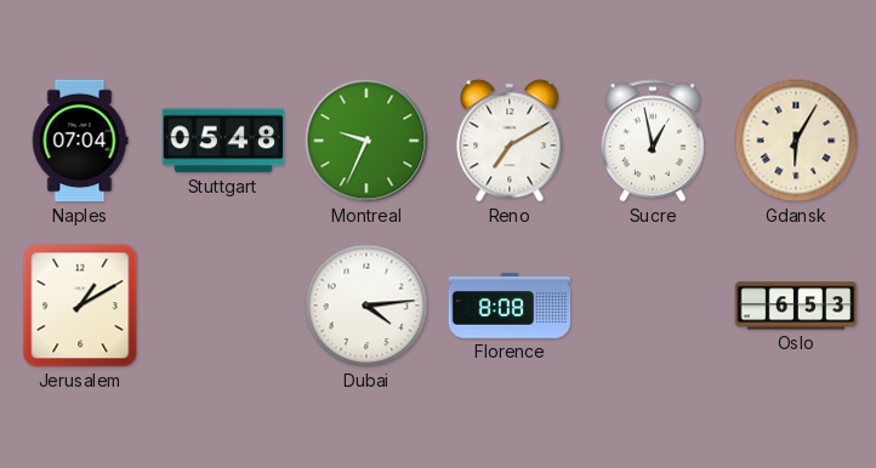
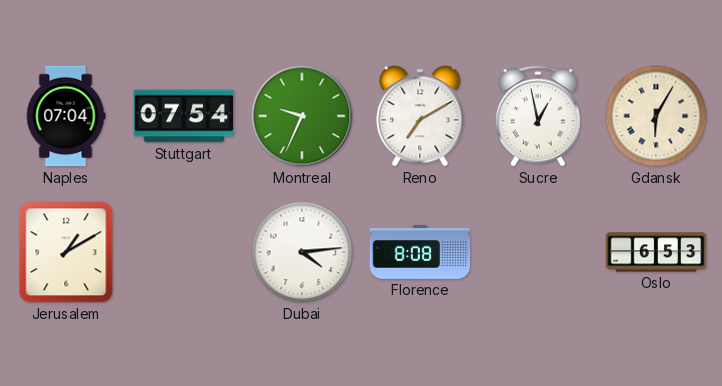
Stuttgart: 05:48 -> 07:54 (184, 116)
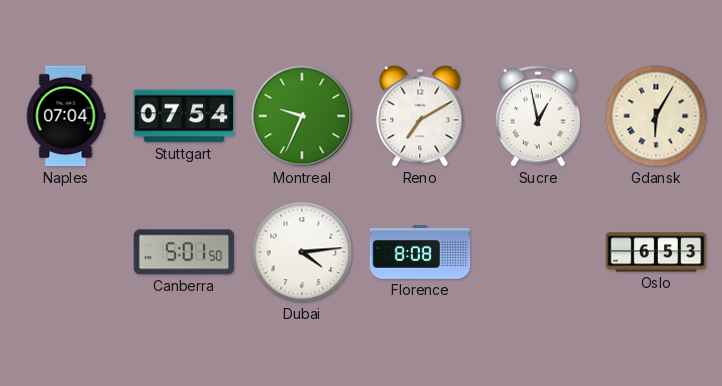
Jerusalem: 1:10 -> none (66, 252)
Canberra: none -> 5:01 (184, 252)
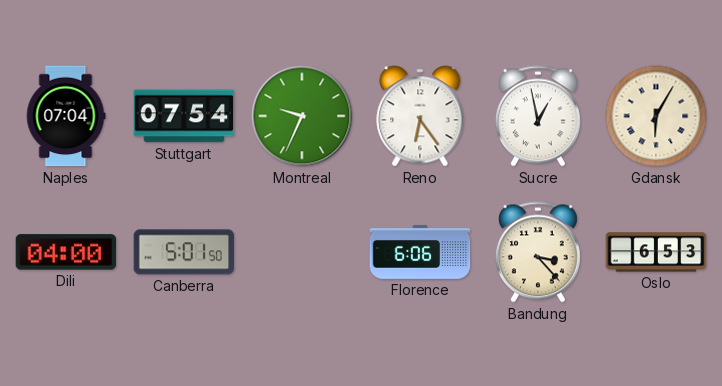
Reno: 7:10 -> 6:24 (420, 116)
Dili: none -> 04:00 (66, 252)
Dubai: 4:14 -> none (302, 252)
Florence: 8:08 -> 6:06 (420, 252)
Bandung: none -> 3:23 (538, 252)
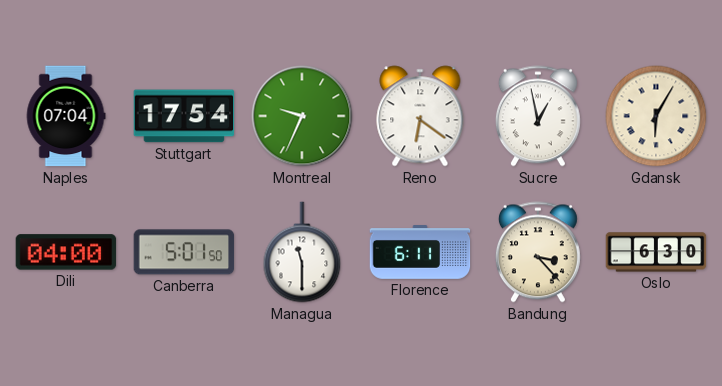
Stuttgart: 07:54 -> 17:54 (184, 116)
Reno: 6:24 -> 6:21 (420, 116)
Managua: none -> 11:30 (302, 252)
Florence: 6:06 -> 6:11 (420, 252)
Oslo: 6:53 -> 6:30 (656, 252)
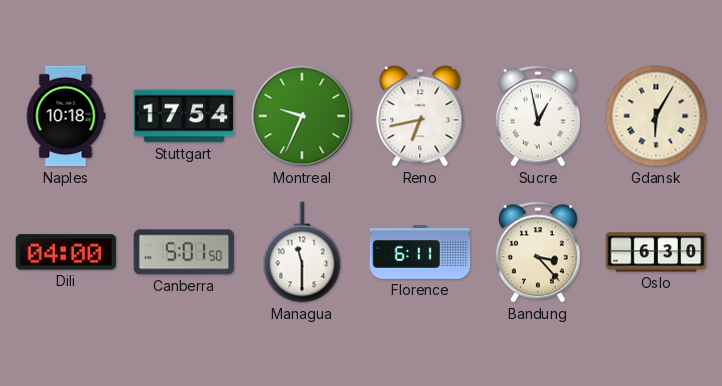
Naples: 07:04 -> 10:18 (66, 116)
Reno: 6:21 -> 6:43 (420, 116)
